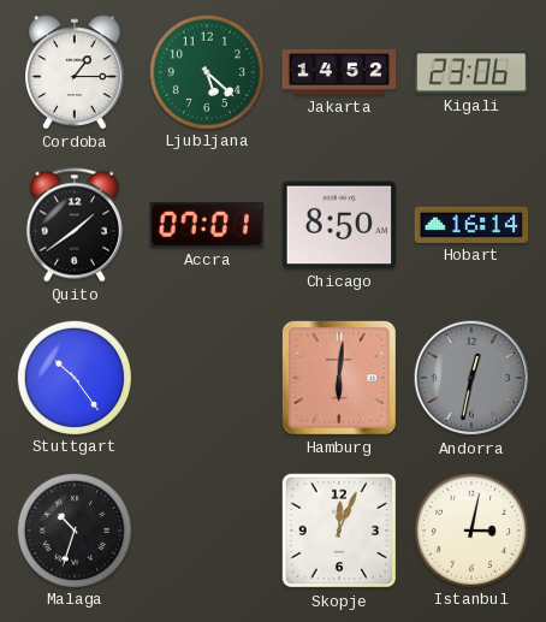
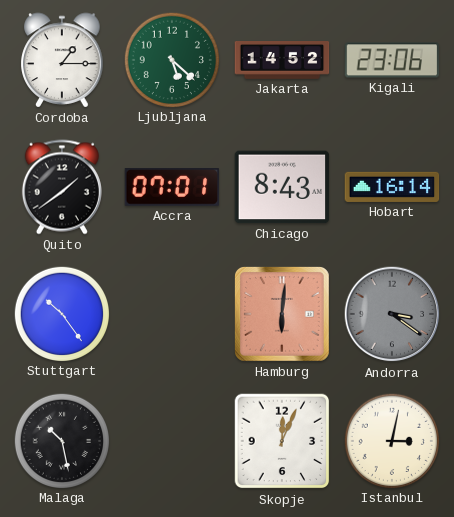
Chicago: 8:50 -> 8:43 (282, 187)
Andorra: 12:32 -> 3:21 (392, 314)
Malaga: 10:33 -> 10:28 (61, 440)
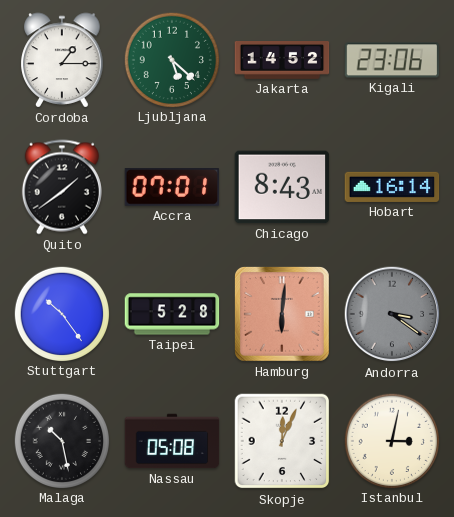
Taipei: none -> 5:28 (172, 314)
Nassau: none -> 05:08 (172, 441)
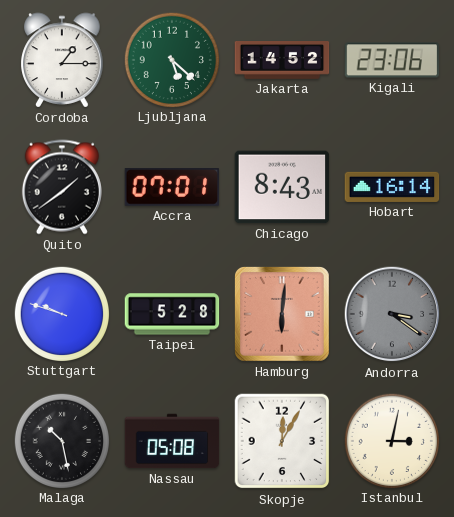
Stuttgart: 10:24 -> 9:48 (61, 313)
Skopje: 12:04 -> 12:05 (282, 441)
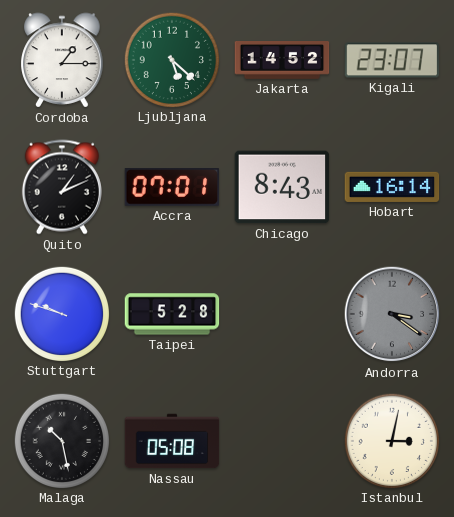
Kigali: 23:06 -> 23:07 (392, 60)
Quito: 1:39 -> 1:11 (62, 187)
Hamburg: 6:01 -> none (282, 314)
Skopje: 12:05 -> none (282, 441)
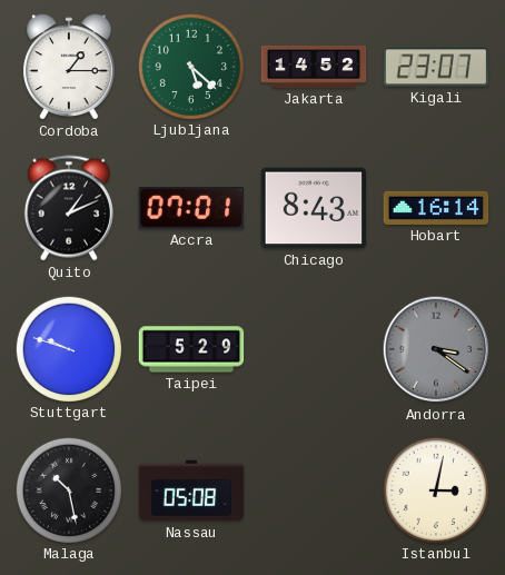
Taipei: 5:28 -> 5:29 (191, 349)
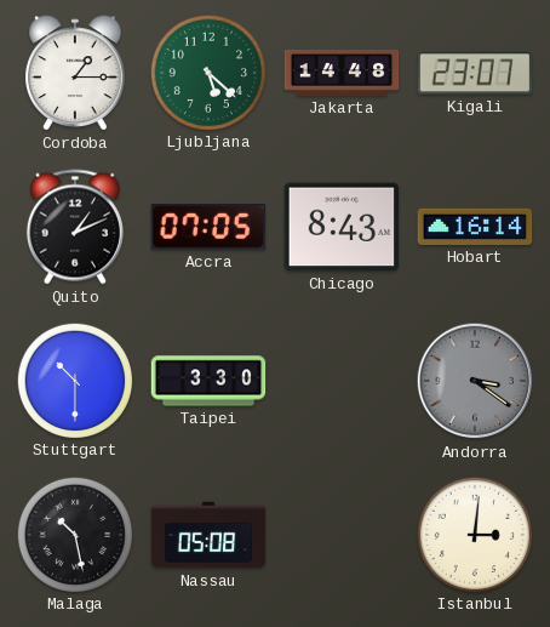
Jakarta: 14:52 -> 14:48 (342, 74)
Accra: 07:01 -> 07:05 (208, 227)
Stuttgart: 9:48 -> 10:30 (74, 380)
Taipei: 5:29 -> 3:30 (208, 381)
Istanbul: 3:02 -> 3:01 (474, 534)
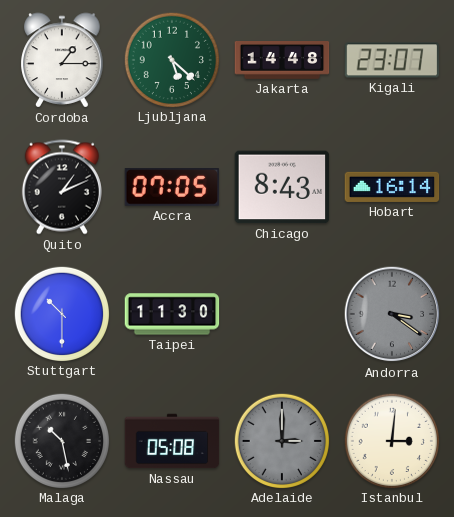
Taipei: 3:30 -> 11:30 (172, 314)
Adelaide: none -> 3:00 (281, 440)
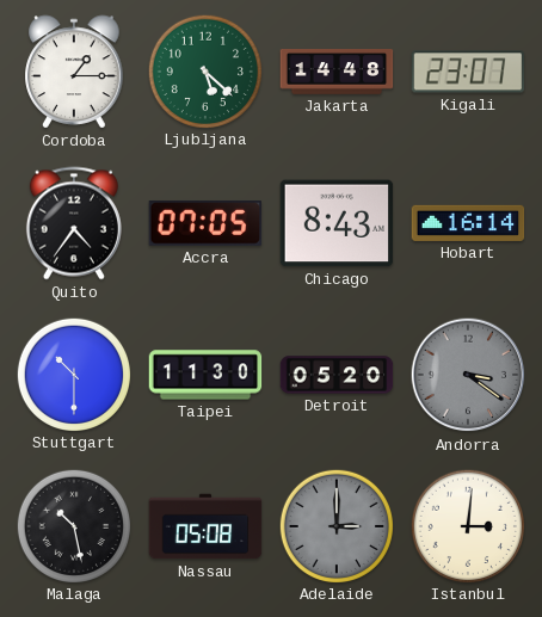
Quito: 1:11 -> 4:36 (74, 223)
Detroit: none -> 05:20 (337, 375)
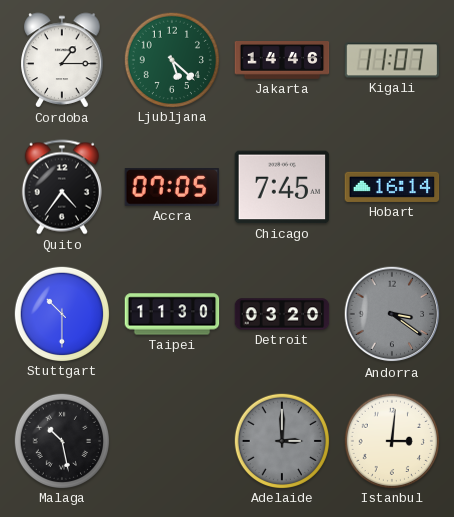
Jakarta: 14:48 -> 14:46 (282, 61)
Kigali: 23:07 -> 11:07 (392, 60)
Chicago: 8:43 -> 7:45 (282, 187)
Detroit: 05:20 -> 03:20 (282, 314)
Nassau: 05:08 -> none (205, 526)
